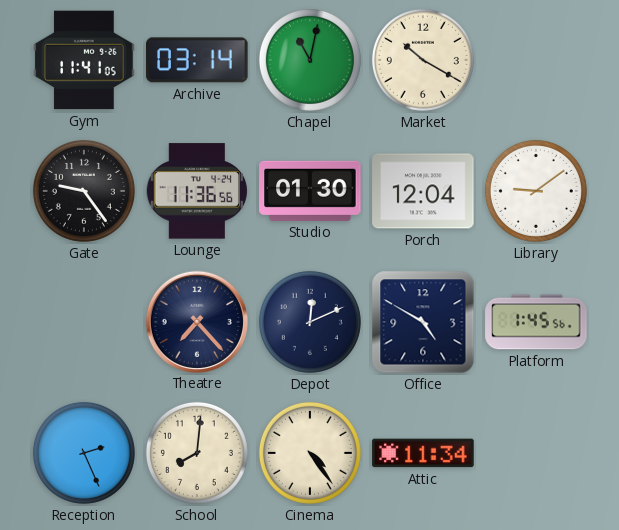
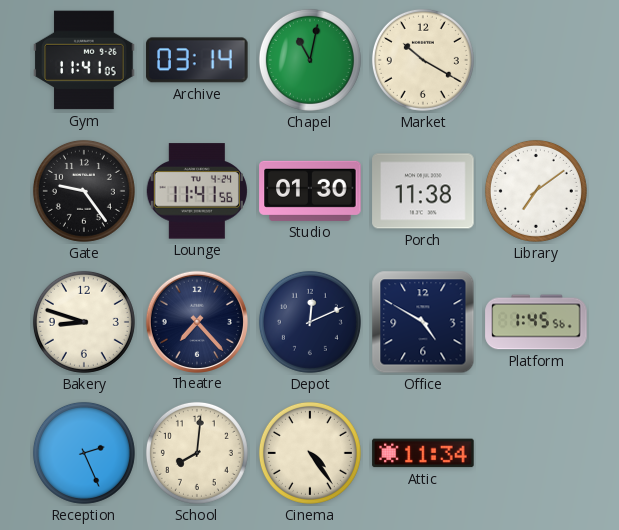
Lounge: 11:36 -> 11:41 (196, 191)
Porch: 12:04 -> 11:38 (423, 191)
Library: 9:09 -> 7:09 (536, 191)
Bakery: none -> 8:48 (84, 322)
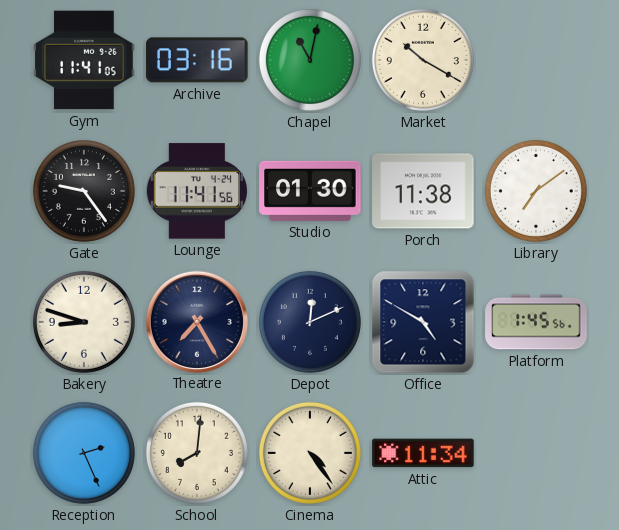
Archive: 03:14 -> 03:16 (197, 60)
Theatre: 7:23 -> 7:25 (196, 321)
